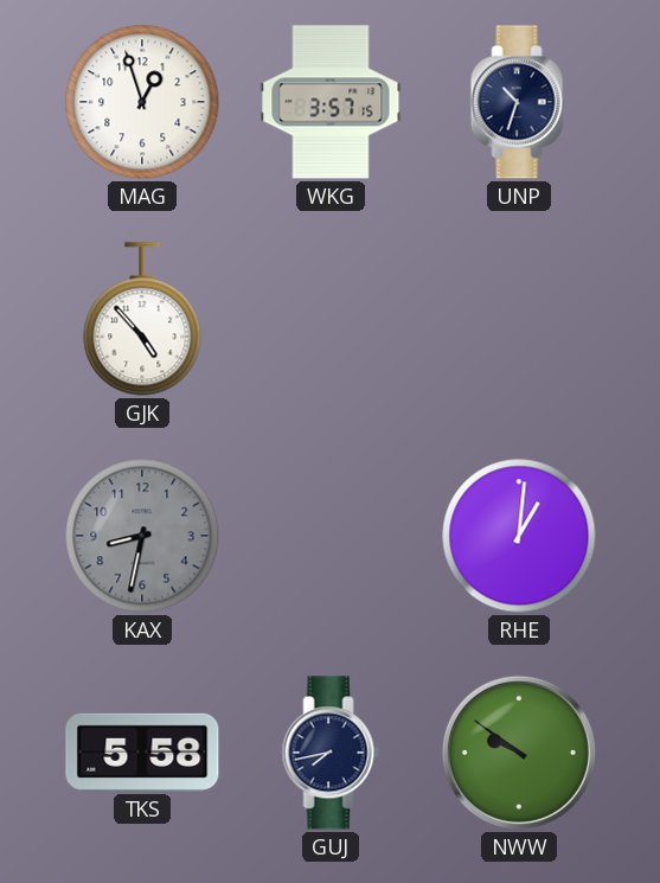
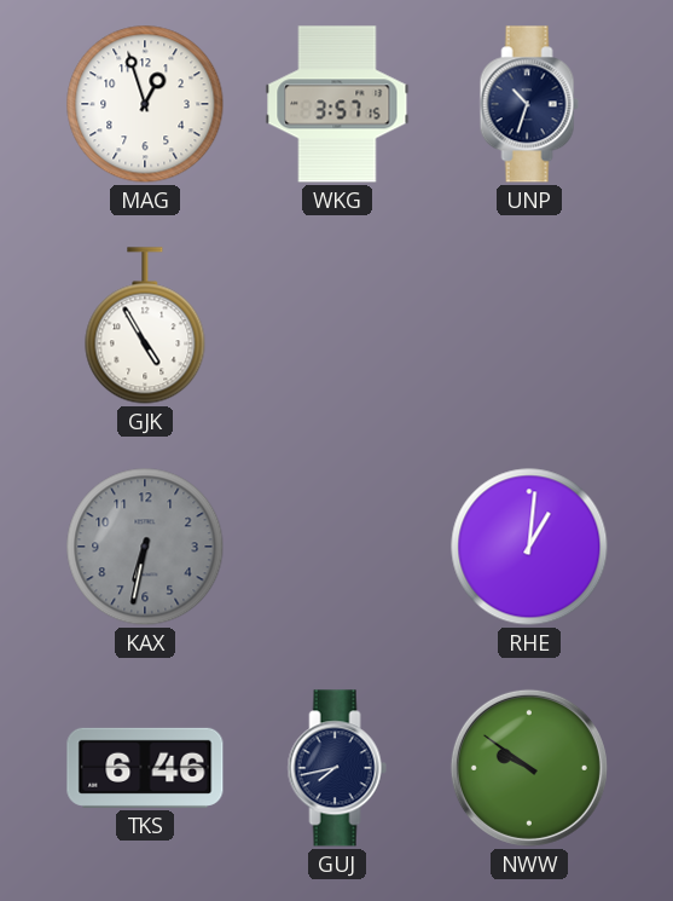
GJK: 4:53 -> 4:55 (145, 325)
KAX: 8:32 -> 6:32 (145, 547)
TKS: 5:58 -> 6:46 (145, 768)
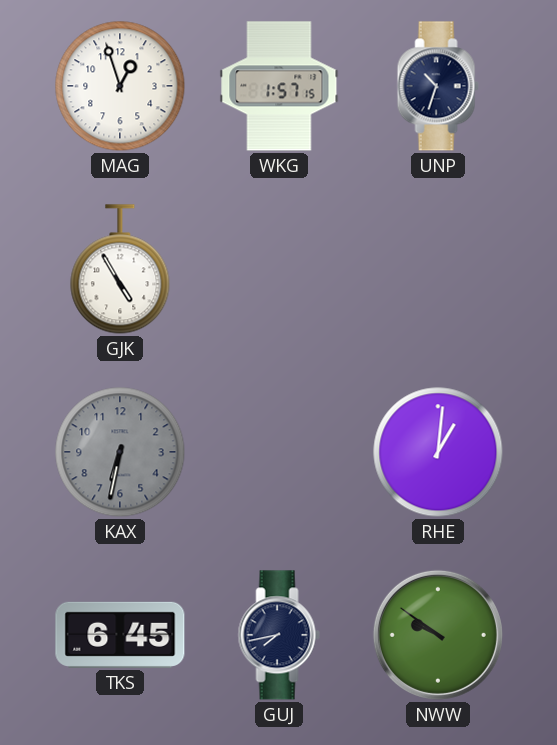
WKG: 3:57 -> 1:57 (279, 86)
TKS: 6:46 -> 6:45 (120, 635)
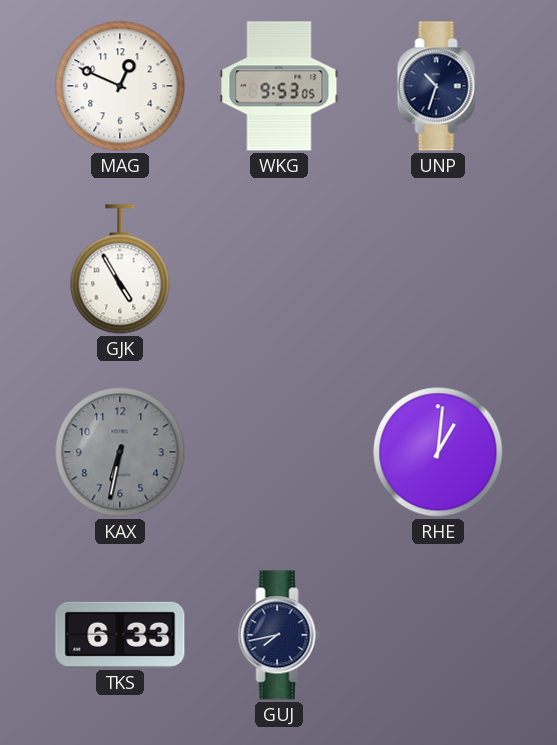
MAG: 12:57 -> 12:49 (120, 86)
WKG: 1:57 -> 9:53 (279, 86)
TKS: 6:45 -> 6:33 (120, 635)
NWW: 9:51 -> none (438, 635)
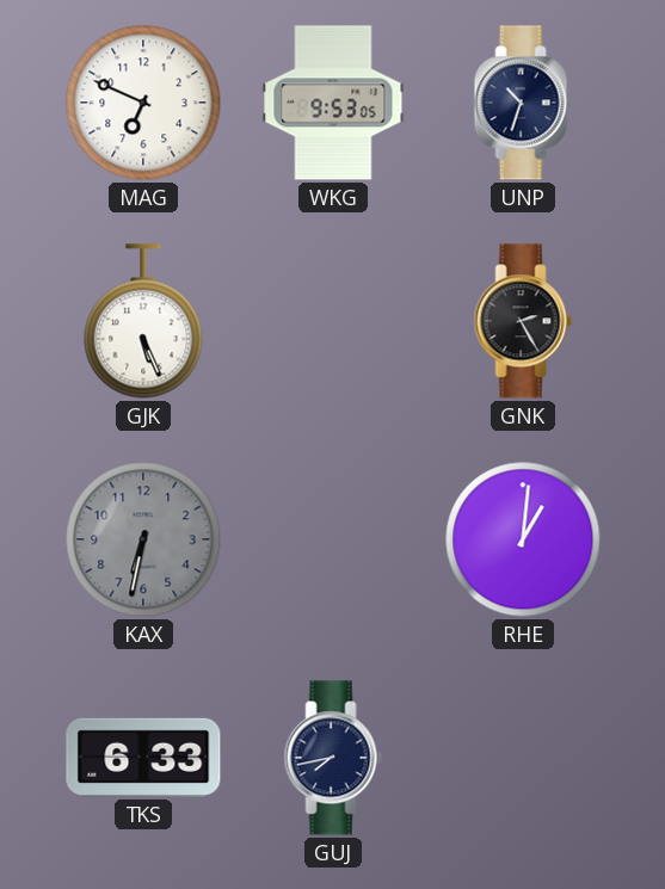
MAG: 12:49 -> 6:49 (143, 103)
GJK: 4:55 -> 5:26 (143, 321)
GNK: none -> 2:25 (523, 321)
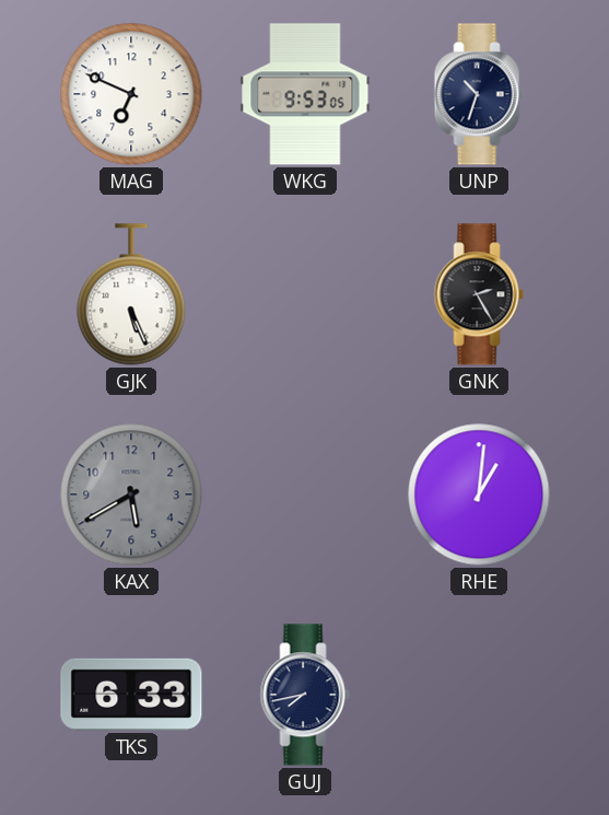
KAX: 6:32 -> 5:40 (131, 494)
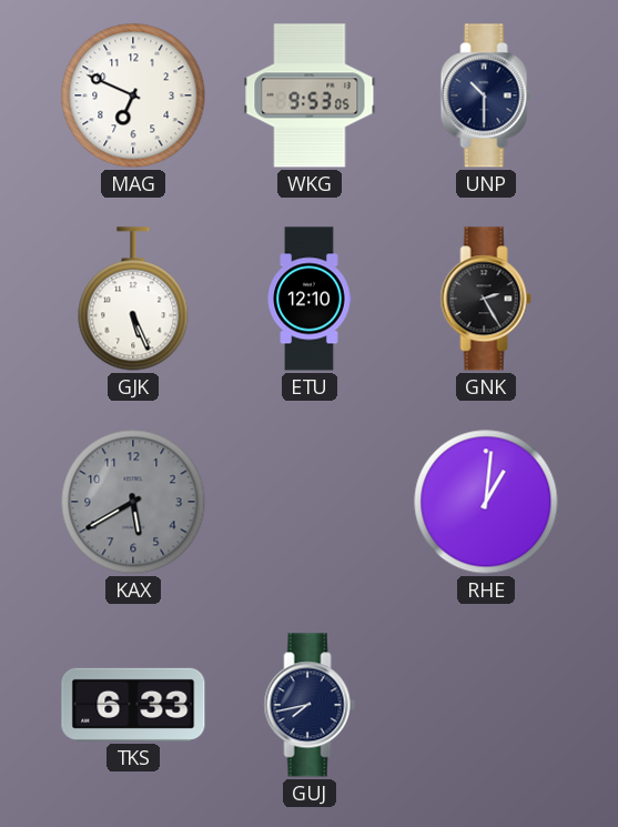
UNP: 10:33 -> 10:30 (486, 95)
ETU: none -> 12:10 (310, 299)
